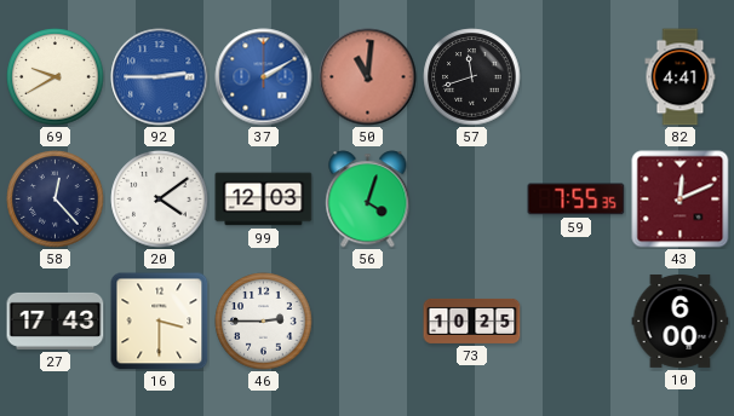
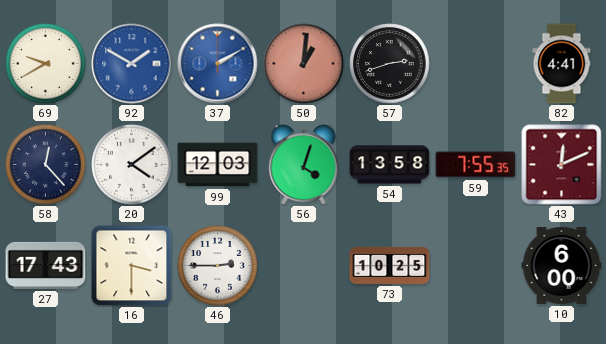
92: 2:45 -> 1:50 (132, 64)
50: 11:01 -> 1:01 (304, 64)
57: 11:42 -> 2:42 (390, 64)
54: none -> 13:58 (390, 165)
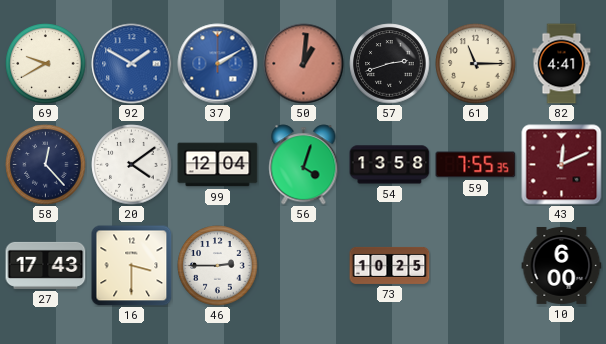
61: none -> 11:15 (476, 64)
99: 12:03 -> 12:04 (218, 165)
